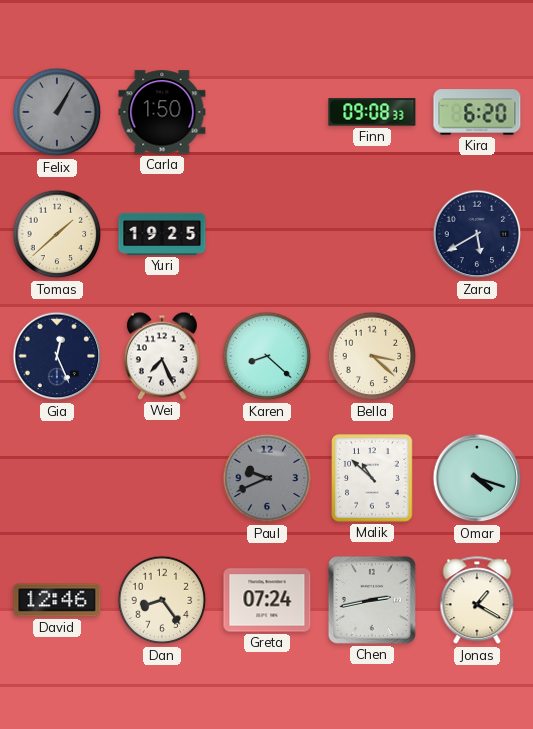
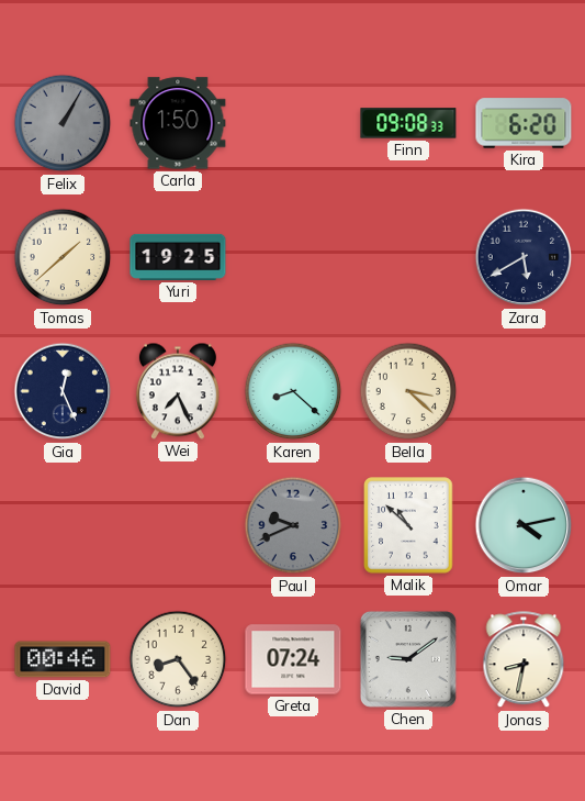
Omar: 4:18 -> 4:13 (524, 525)
David: 12:46 -> 00:46 (63, 659)
Chen: 2:43 -> 9:09 (408, 659)
Jonas: 1:20 -> 8:32 (524, 660)
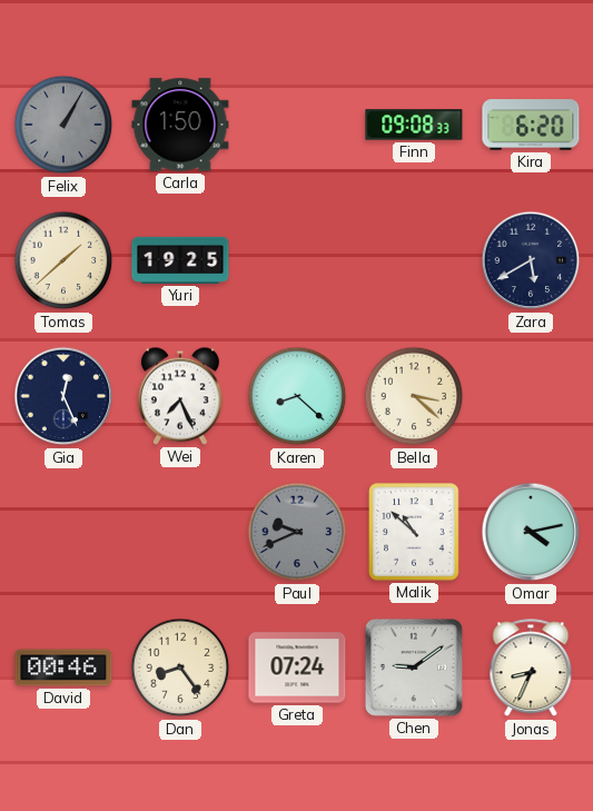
Jonas: 8:32 -> 8:34 (531, 669)
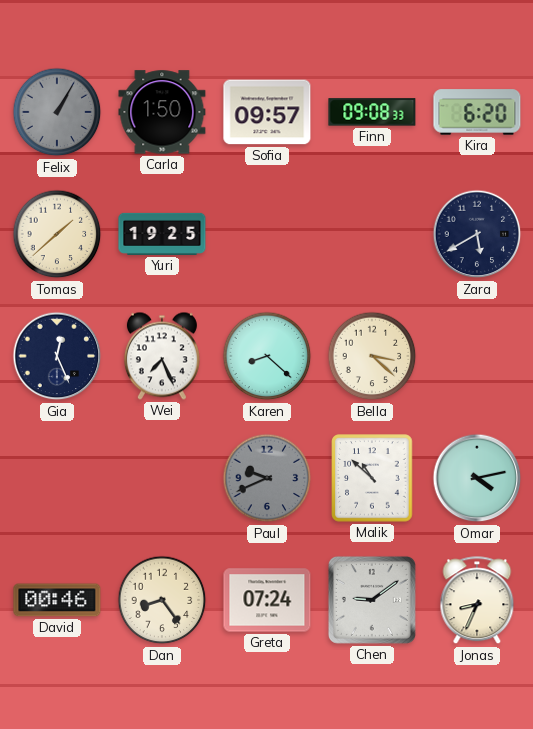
Sofia: none -> 09:57 (267, 112)
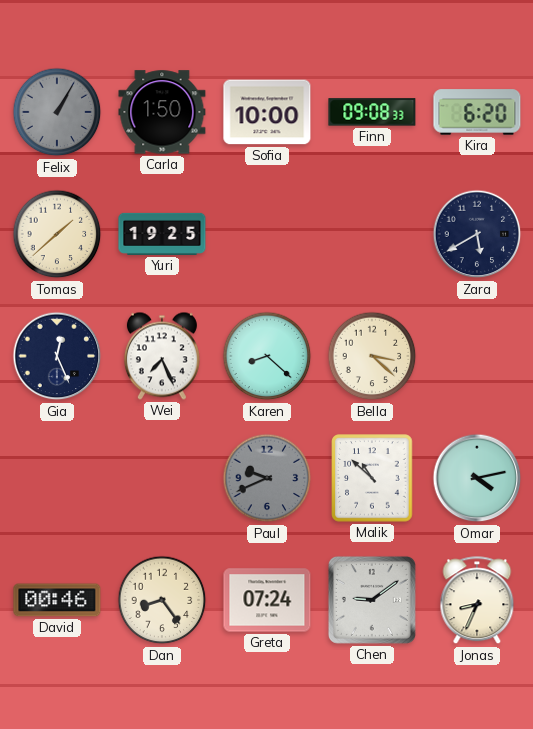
Sofia: 09:57 -> 10:00 (267, 112)
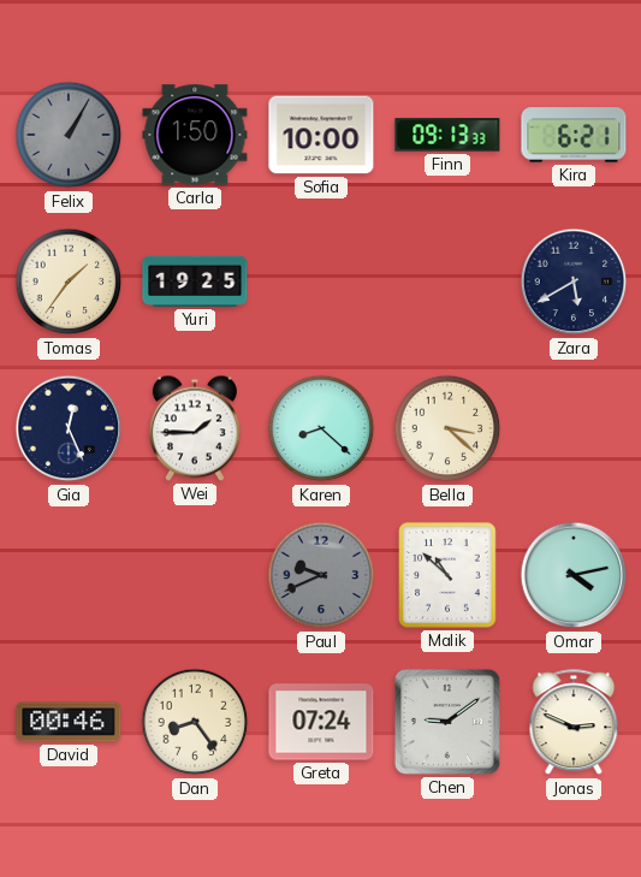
Finn: 09:08 -> 09:13 (447, 135)
Kira: 6:20 -> 6:21 (574, 135)
Tomas: 1:38 -> 1:36 (69, 282)
Wei: 7:26 -> 1:45 (195, 428)
Jonas: 8:34 -> 2:49 (574, 723)
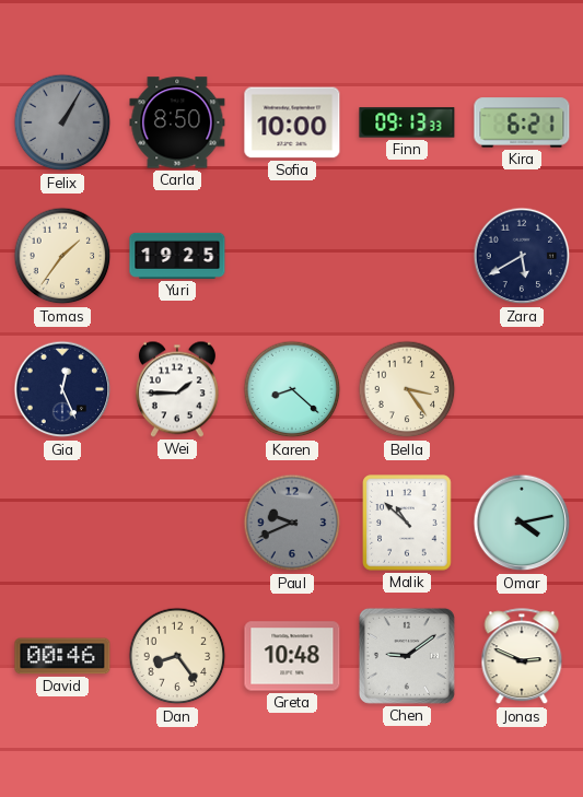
Carla: 1:50 -> 8:50 (177, 122)
Bella: 3:22 -> 3:24 (407, 389)
Greta: 07:24 -> 10:48 (292, 656)
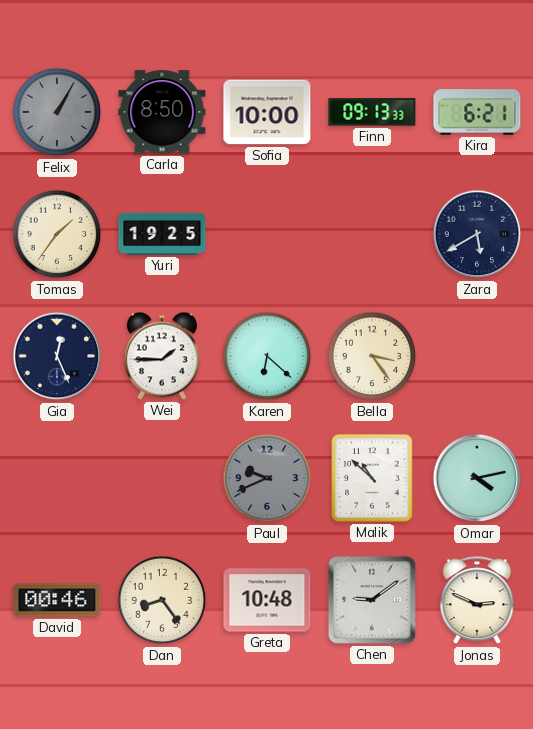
Karen: 8:22 -> 6:22 (267, 356)
